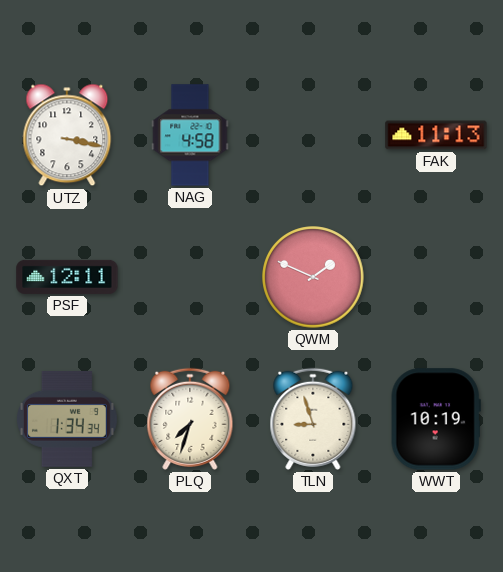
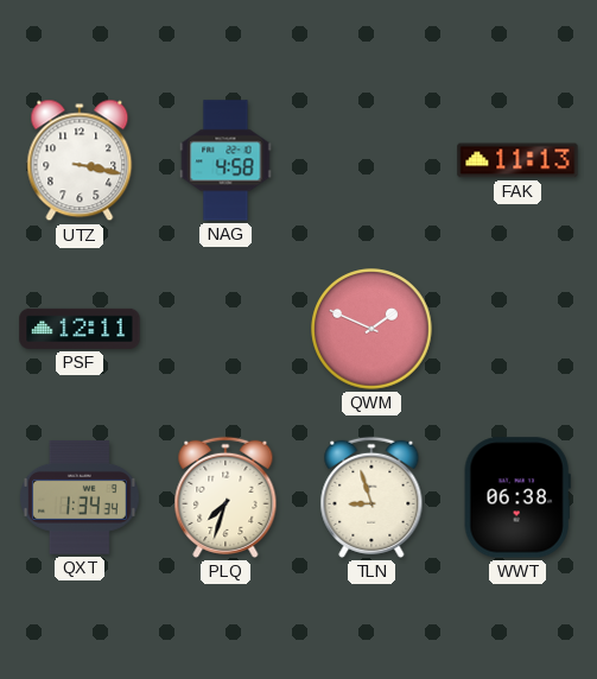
WWT: 10:19 -> 06:38 (517, 497)
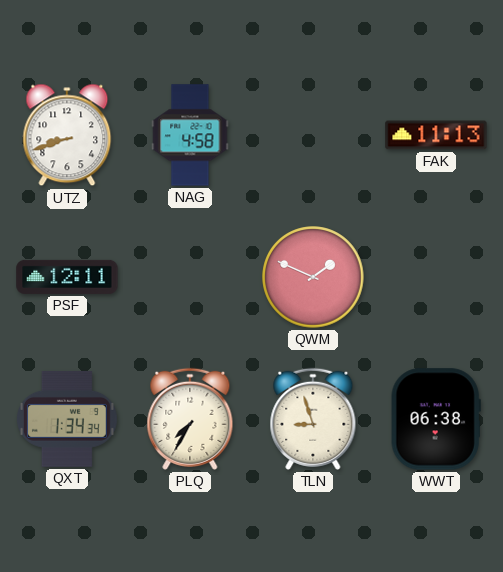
UTZ: 3:17 -> 8:42 (67, 135)
PLQ: 7:33 -> 7:35 (190, 419)
